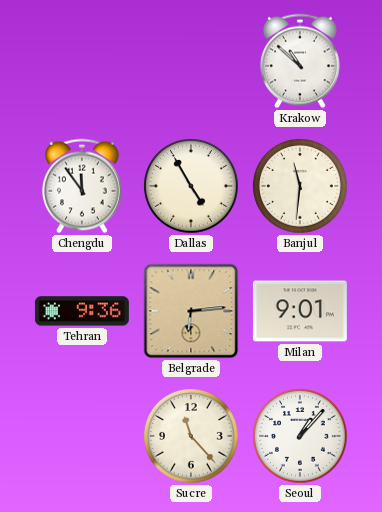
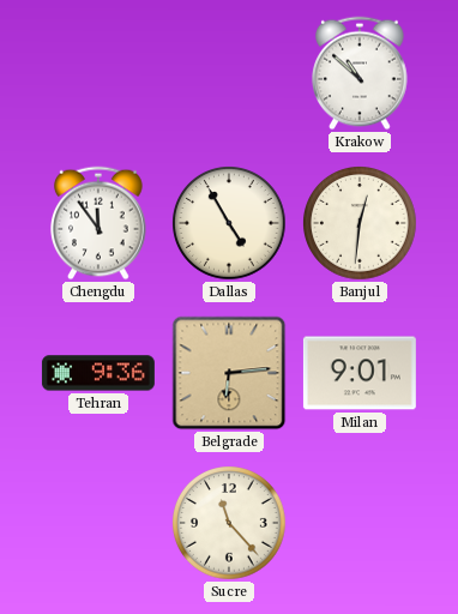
Banjul: 11:31 -> 12:31 (360, 223)
Seoul: 1:07 -> none (300, 436)
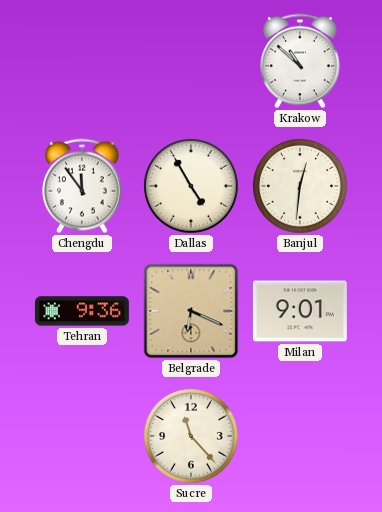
Belgrade: 6:14 -> 6:19 (191, 311)
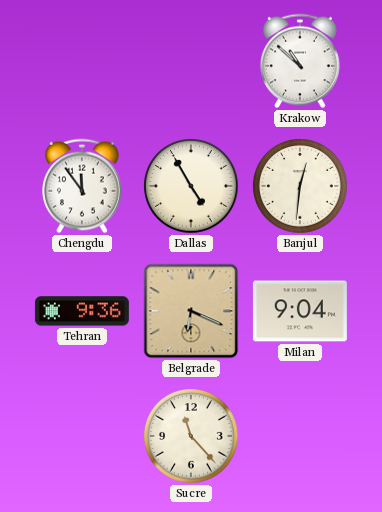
Milan: 9:01 -> 9:04 (300, 311)
